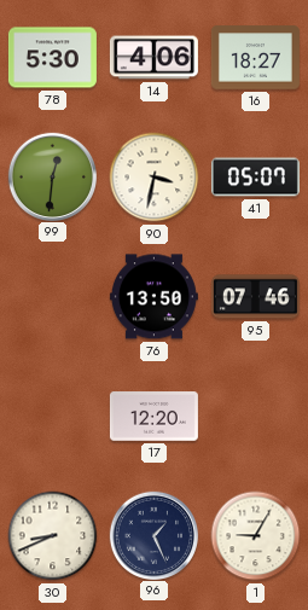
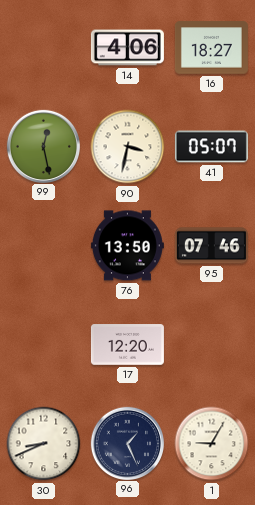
78: 5:30 -> none (52, 58)
99: 12:31 -> 12:28 (43, 146)
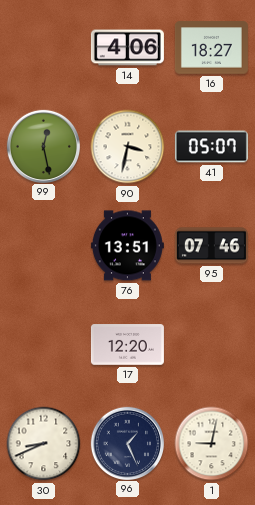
76: 13:50 -> 13:51 (127, 246)
1: 9:05 -> 9:02 (212, 444)
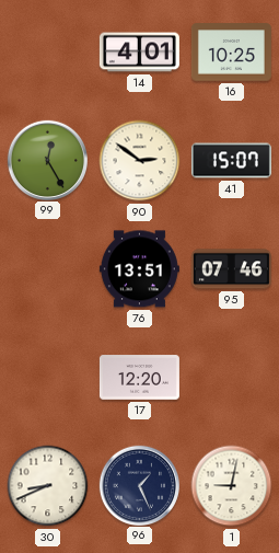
14: 4:06 -> 4:01 (139, 53)
16: 18:27 -> 10:25 (231, 53)
99: 12:28 -> 12:25 (47, 160)
90: 3:32 -> 2:51 (140, 161)
41: 05:07 -> 15:07 (231, 161)
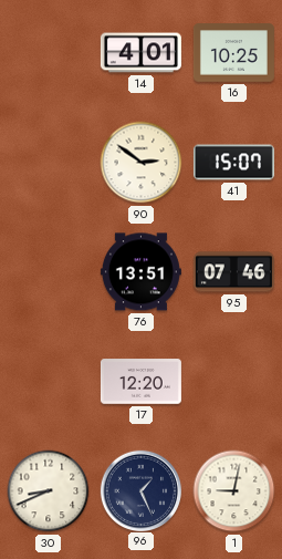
99: 12:25 -> none (47, 160)
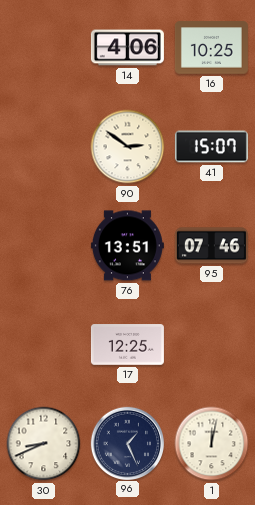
14: 4:01 -> 4:06 (127, 48)
17: 12:20 -> 12:25 (127, 345)
1: 9:02 -> 12:02 (212, 444)
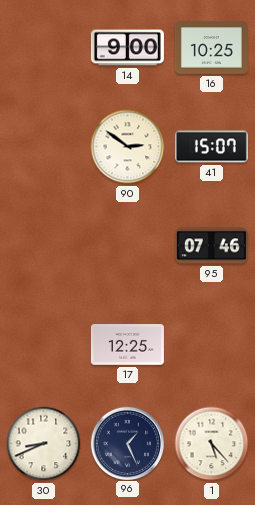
14: 4:06 -> 9:00 (127, 48)
76: 13:51 -> none (127, 246)
1: 12:02 -> 5:23 (212, 444)
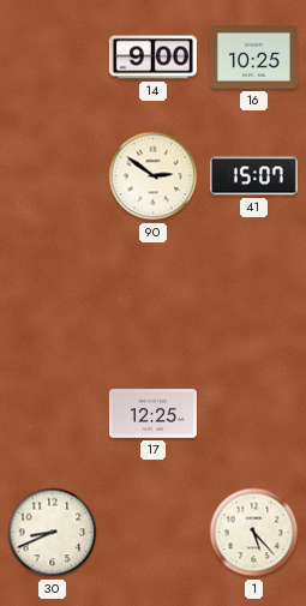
95: 07:46 -> none (211, 246)
96: 1:26 -> none (127, 443)
